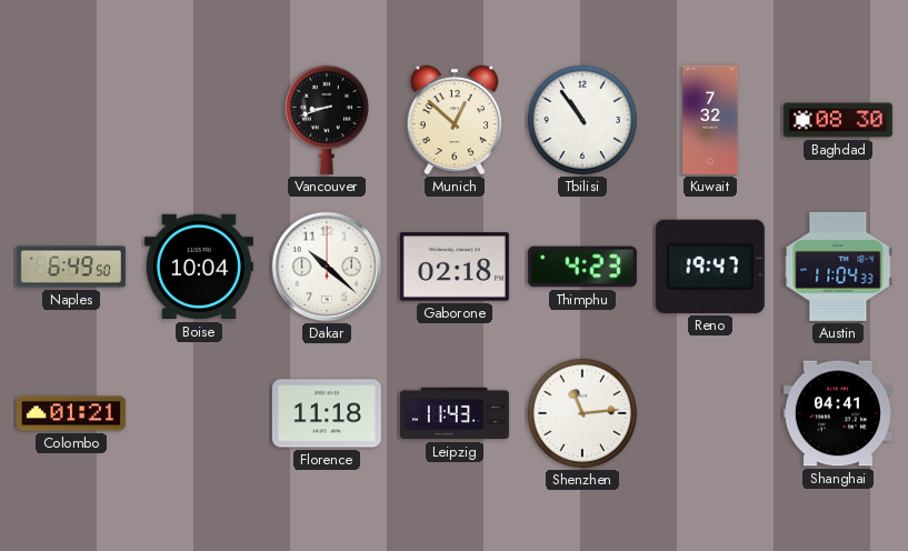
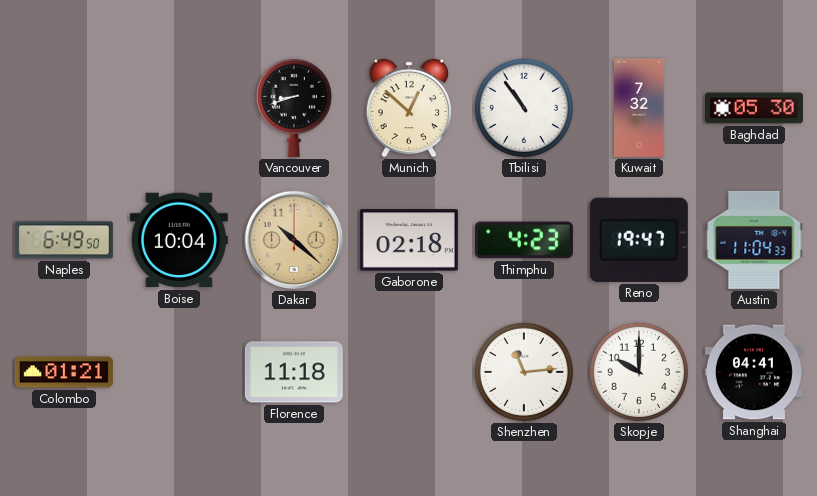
Baghdad: 08:30 -> 05:30 (754, 108)
Dakar dial: white -> champagne (294, 240)
Leipzig: 11:43 -> none (455, 413)
Skopje: none -> 10:00 (639, 372)
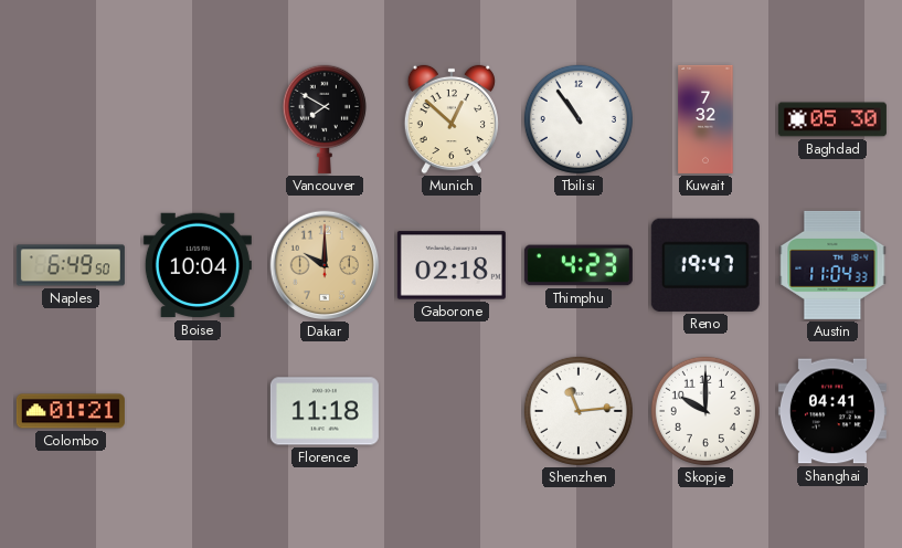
Vancouver: 8:42 -> 7:50 (325, 119)
Dakar: 10:22 -> 10:00 (325, 265)
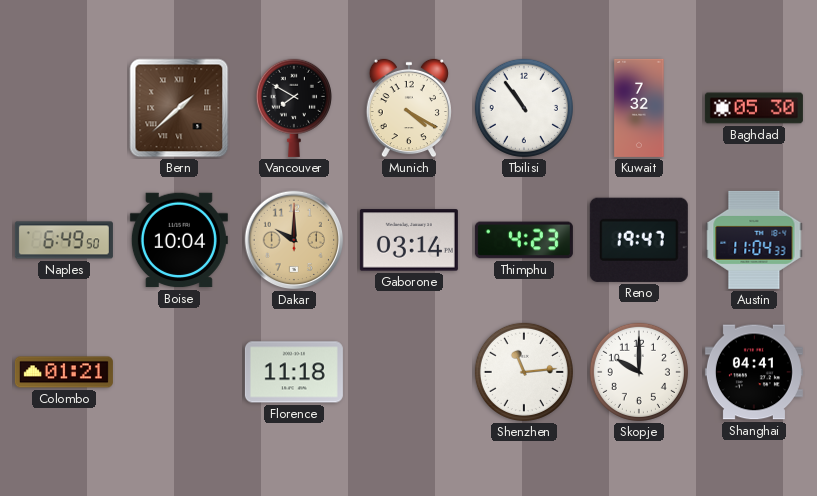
Bern: none -> 1:38 (179, 108)
Munich: 12:52 -> 4:20 (409, 108)
Gaborone: 02:18 -> 03:14 (409, 240)
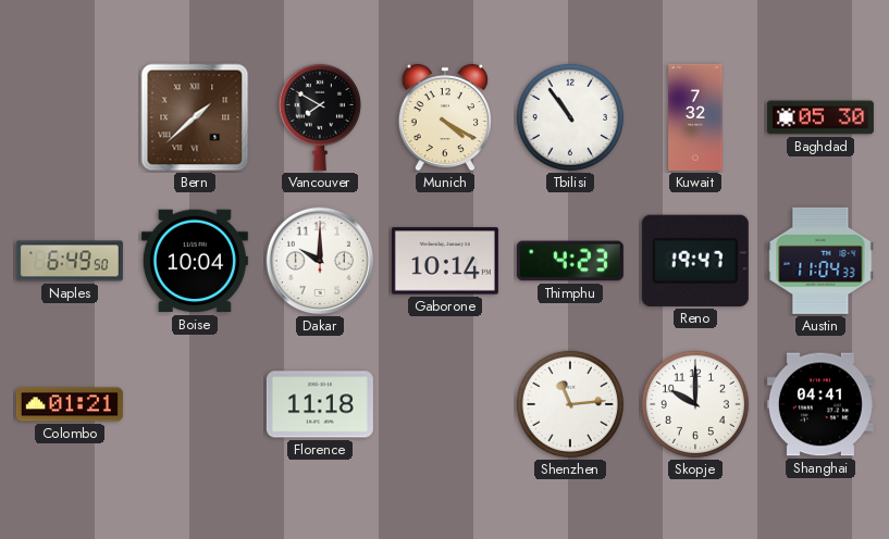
Dakar dial: champagne -> white (320, 261)
Gaborone: 03:14 -> 10:14 (445, 261)
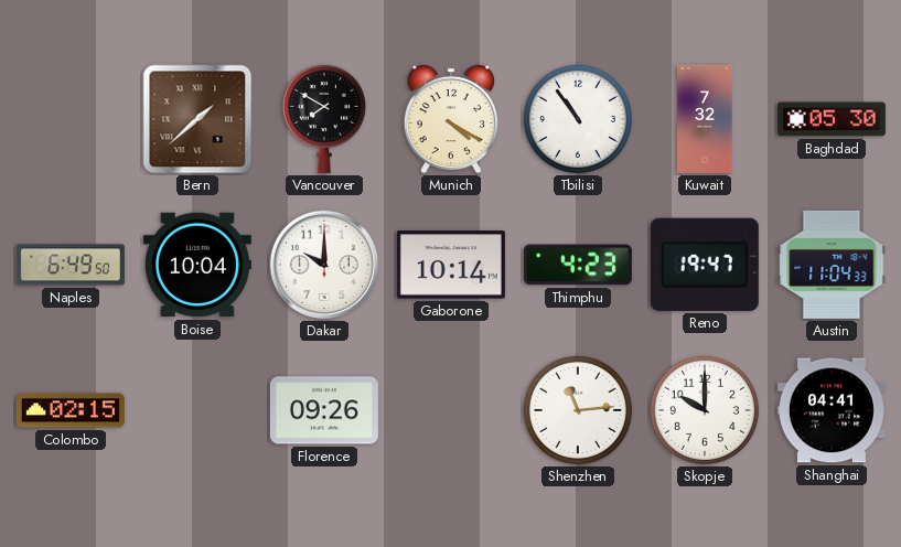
Colombo: 01:21 -> 02:15 (71, 410)
Florence: 11:18 -> 09:26 (324, 410)
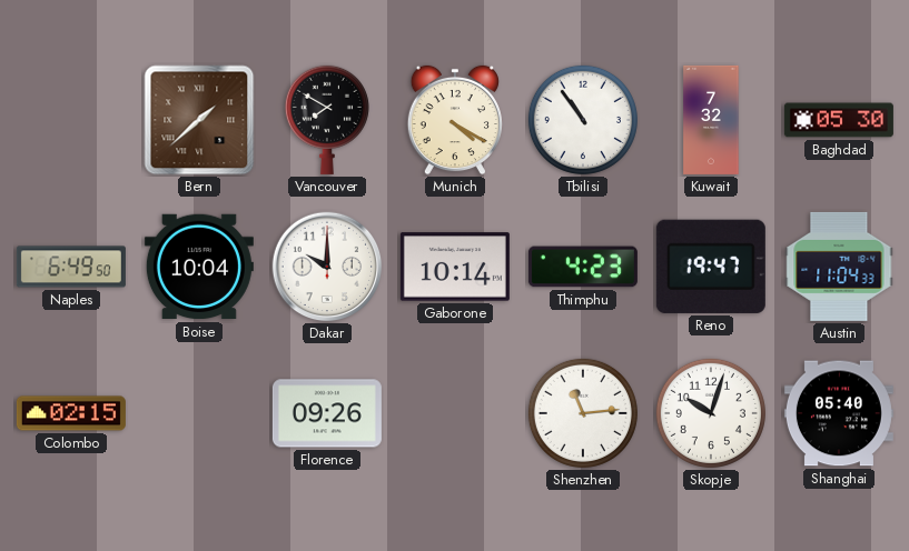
Skopje: 10:00 -> 10:03 (711, 413)
Shanghai: 04:41 -> 05:40 (839, 413)
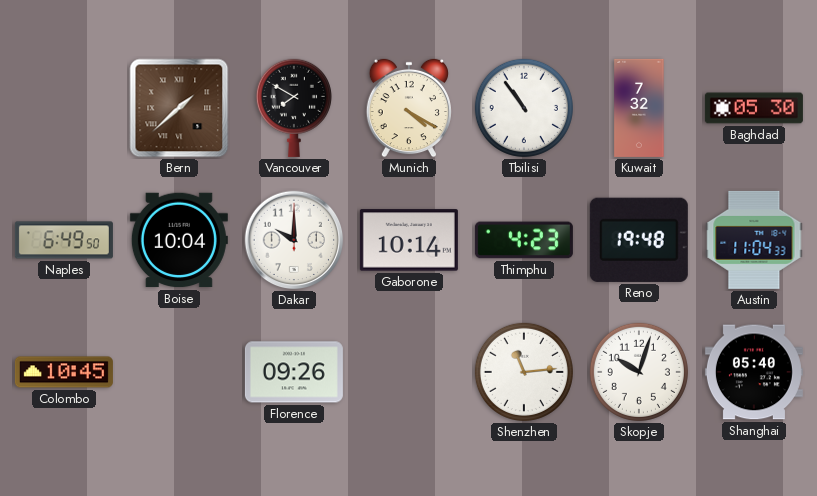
Reno: 19:47 -> 19:48 (639, 240)
Colombo: 02:15 -> 10:45 (64, 372)
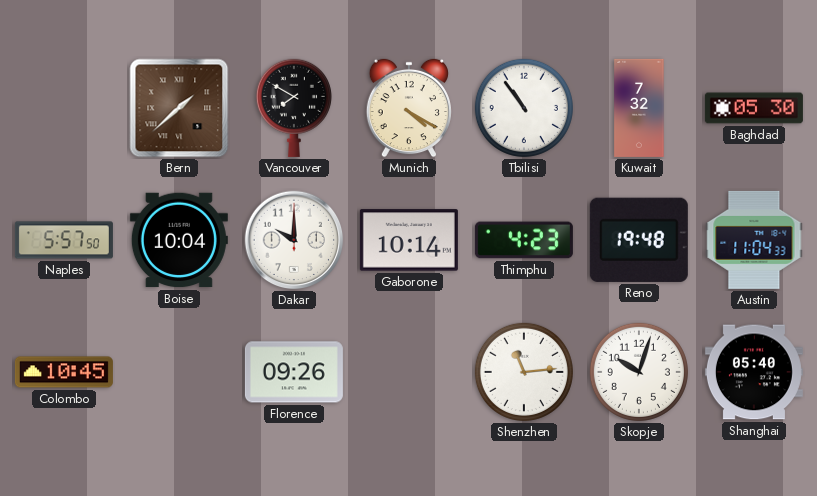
Naples: 6:49 -> 5:57 (64, 240)
